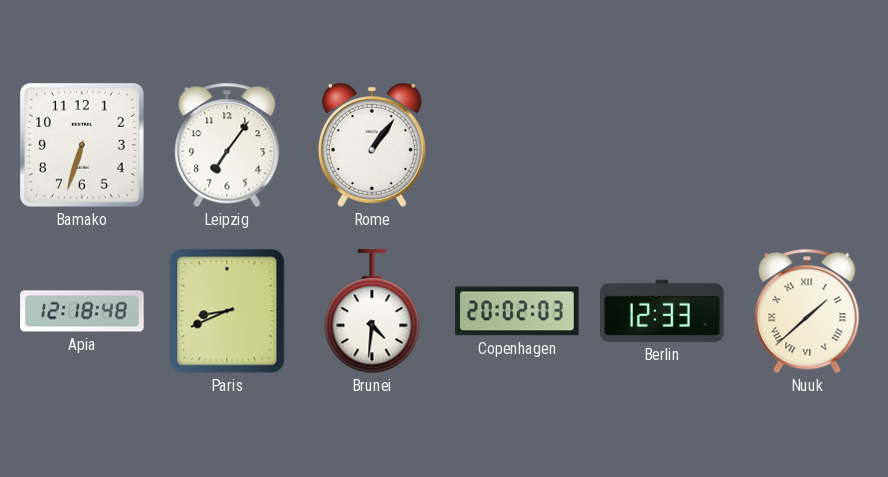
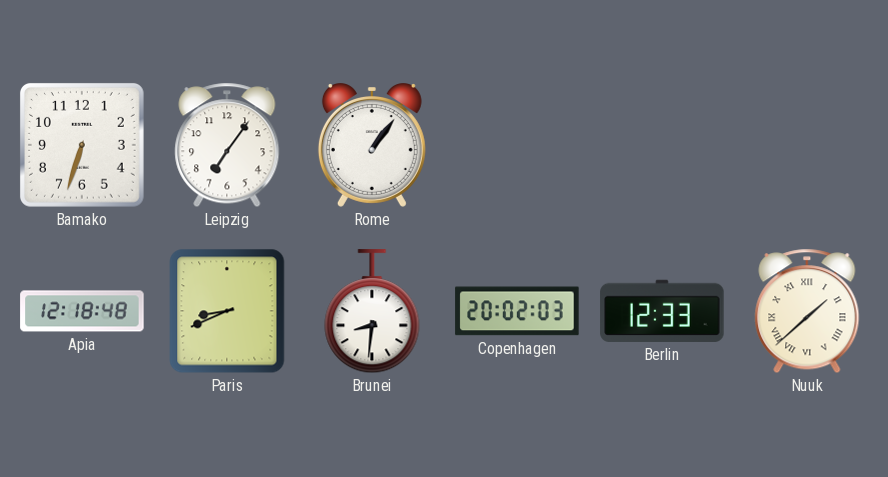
Brunei: 4:31 -> 8:31 (372, 312)
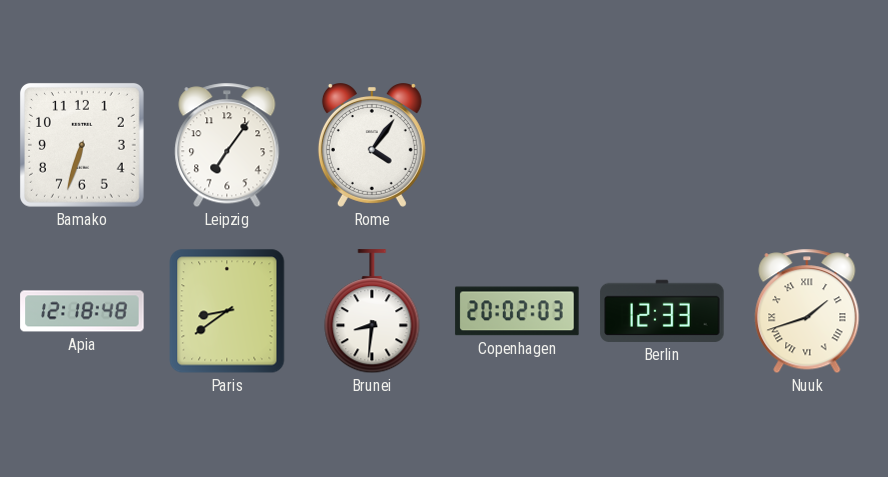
Rome: 1:06 -> 4:06 (372, 146)
Paris: 8:41 -> 8:39 (227, 311)
Nuuk: 1:38 -> 1:42 (807, 311)
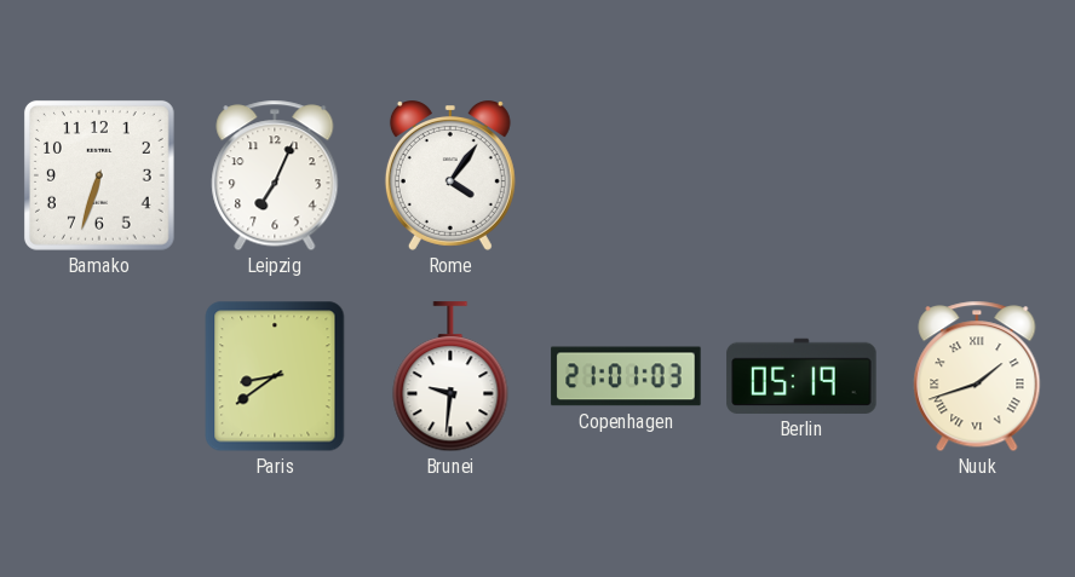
Leipzig: 7:06 -> 7:04 (275, 175)
Apia: 12:18 -> none (82, 311)
Brunei: 8:31 -> 9:31 (450, 377)
Copenhagen: 20:02 -> 21:01 (626, 376)
Berlin: 12:33 -> 05:19 (801, 376)
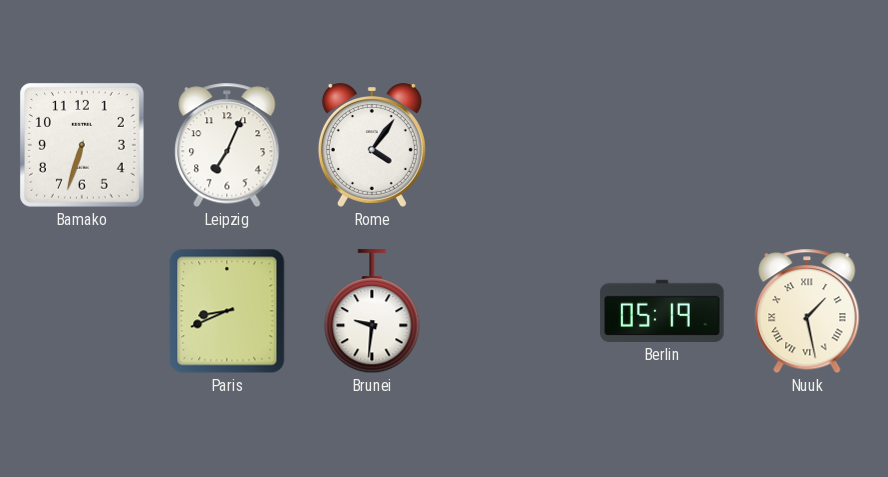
Paris: 8:39 -> 8:41 (227, 311)
Copenhagen: 21:01 -> none (626, 376)
Nuuk: 1:42 -> 1:28 (807, 311)
